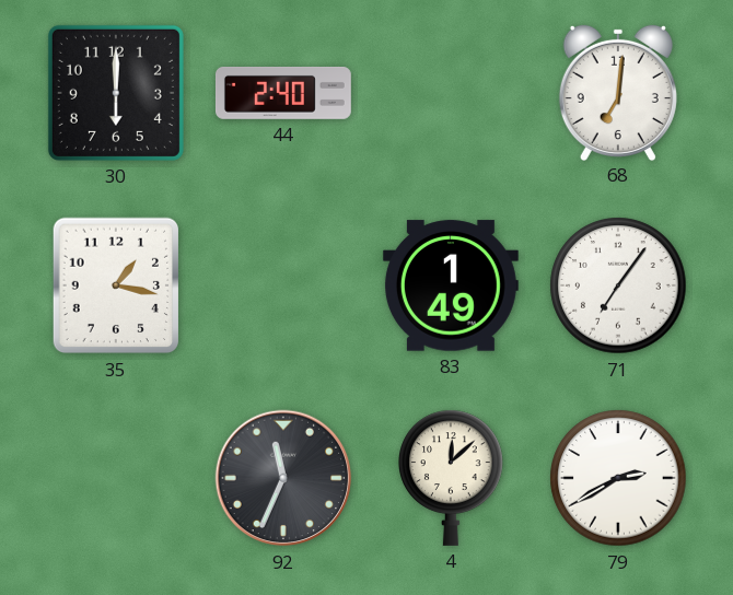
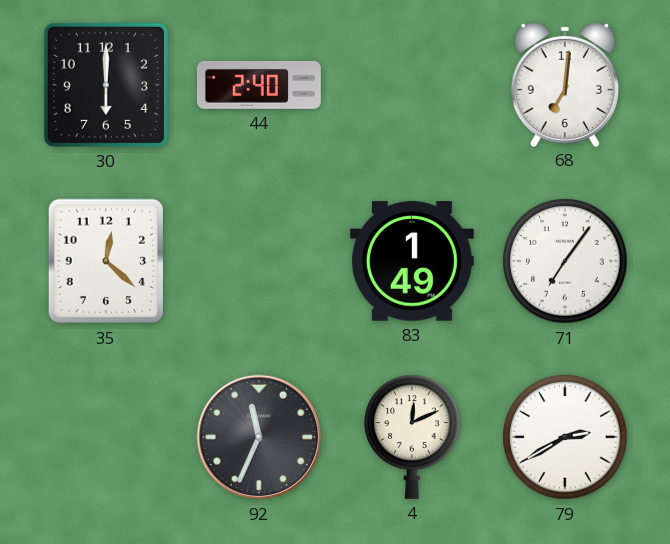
35: 1:17 -> 12:22 (106, 261)
4: 12:08 -> 12:11 (412, 437)
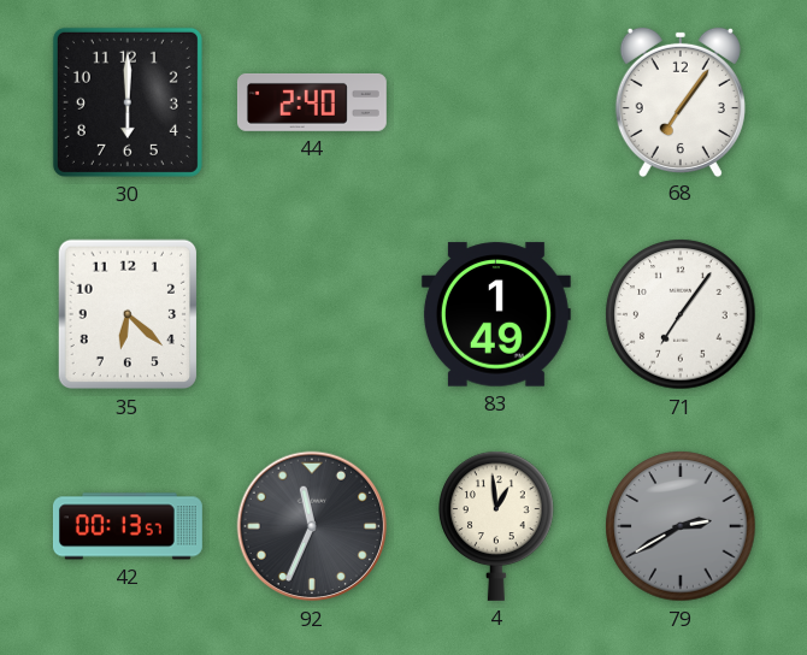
68: 7:01 -> 7:06 (681, 101)
35: 12:22 -> 6:22 (128, 314)
42: none -> 00:13 (128, 526)
4: 12:11 -> 12:59 (496, 526)
79 dial: white -> grey (681, 526)
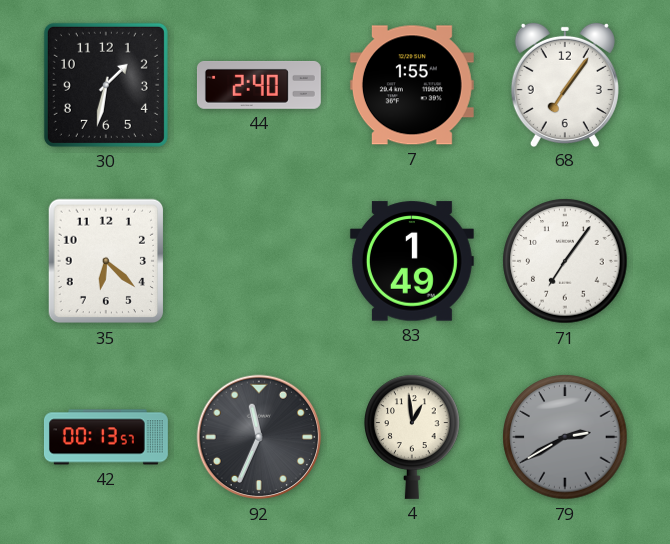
30: 6:00 -> 1:32 (106, 85)
7: none -> 1:55 (412, 85)
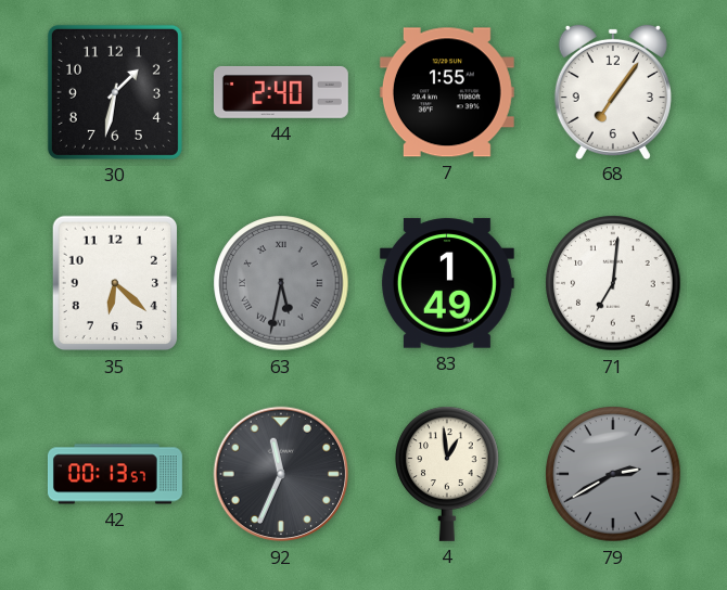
63: none -> 5:32 (281, 283)
71: 7:06 -> 7:01 (613, 283)
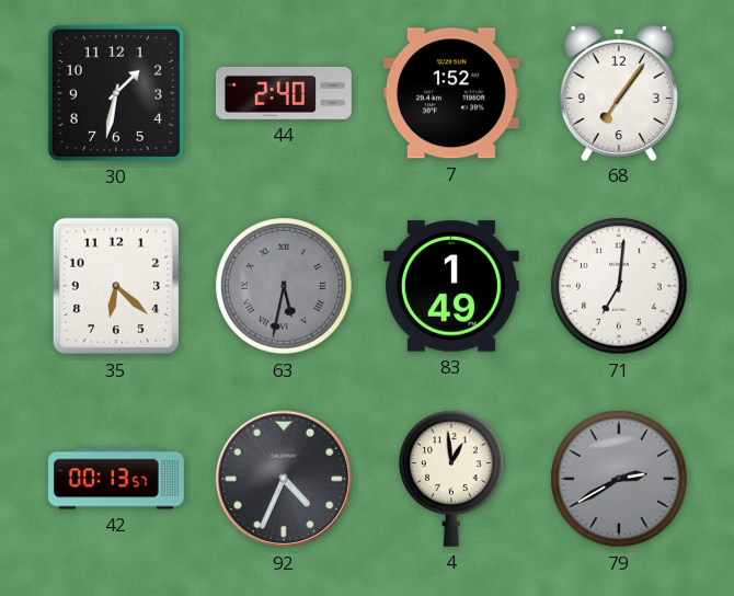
7: 1:55 -> 1:52 (451, 93)
92: 11:34 -> 4:34 (284, 479)
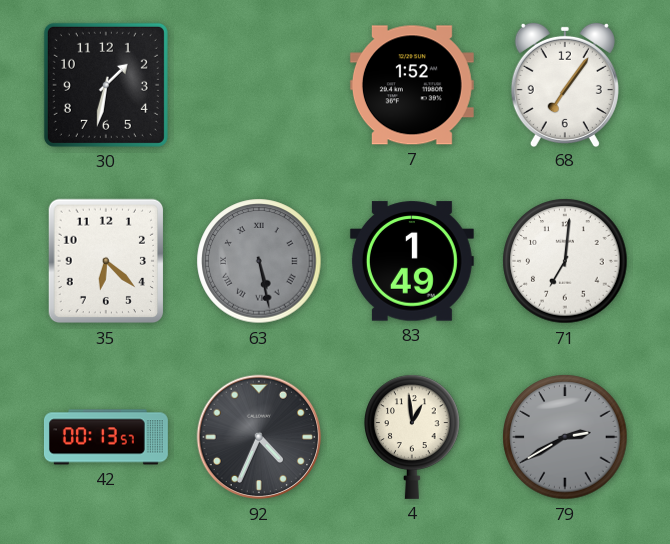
44: 2:40 -> none (284, 93)
63: 5:32 -> 5:28 (259, 261)
